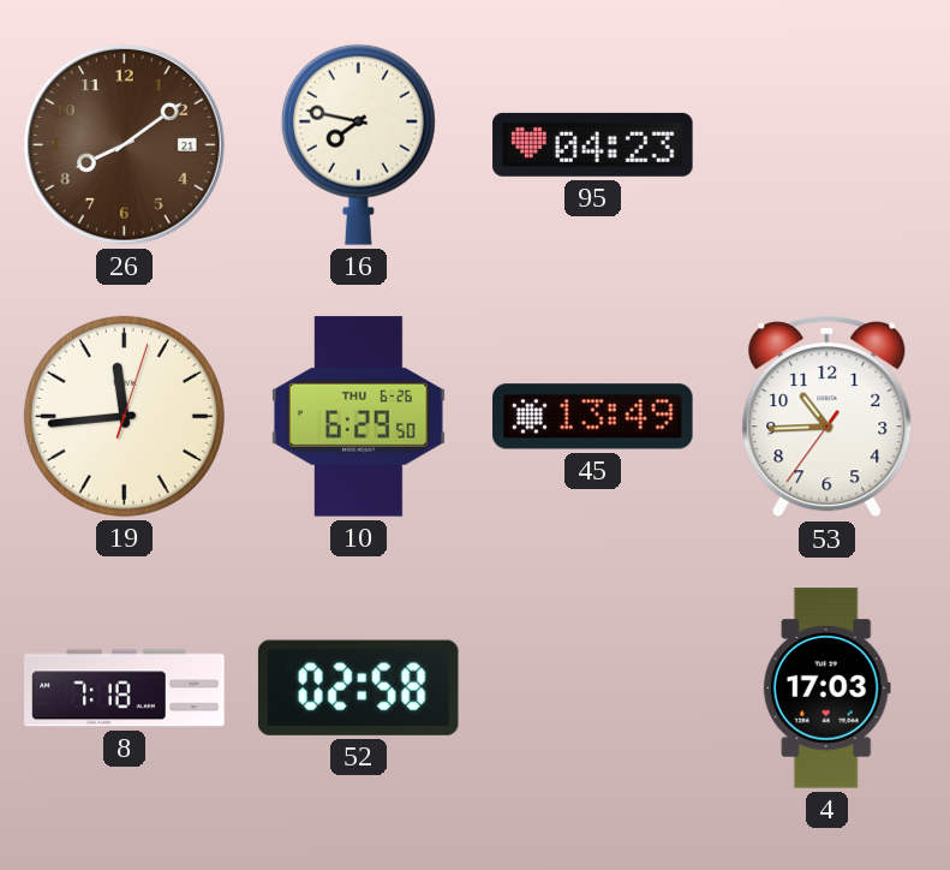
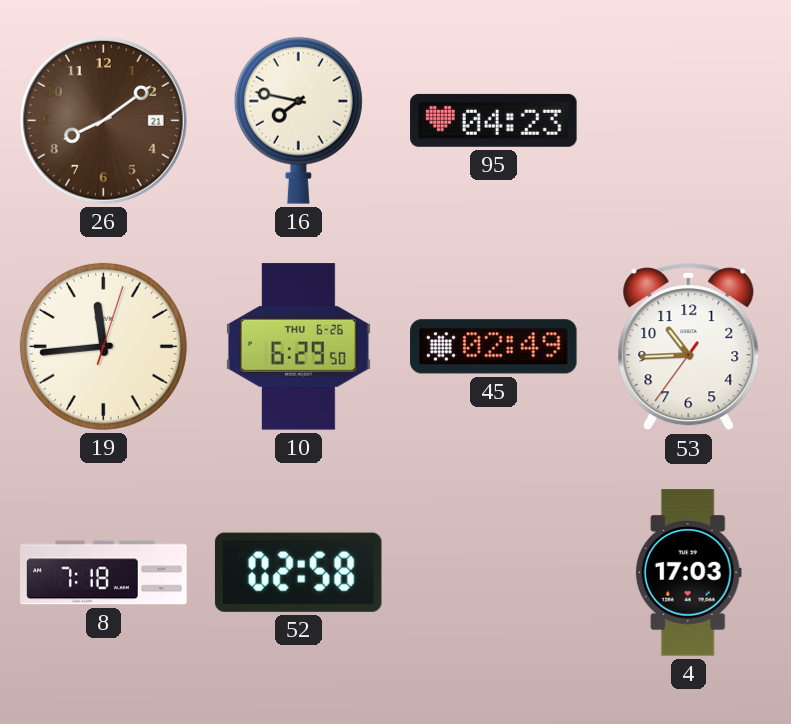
45: 13:49 -> 02:49 (494, 347)
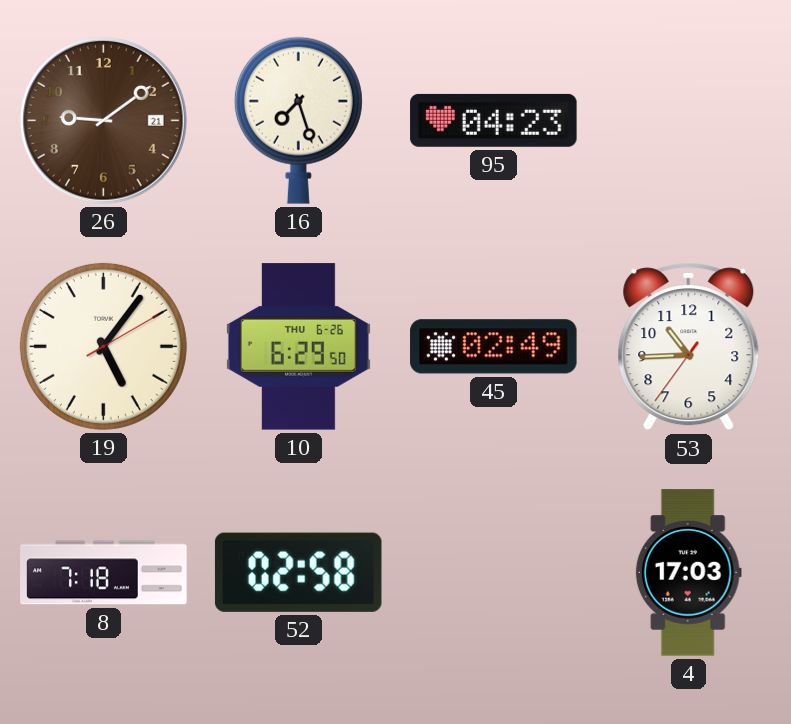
26: 8:09 -> 9:09 (104, 121)
16: 7:47 -> 7:27 (298, 120)
19: 11:44 -> 5:06 (103, 346)
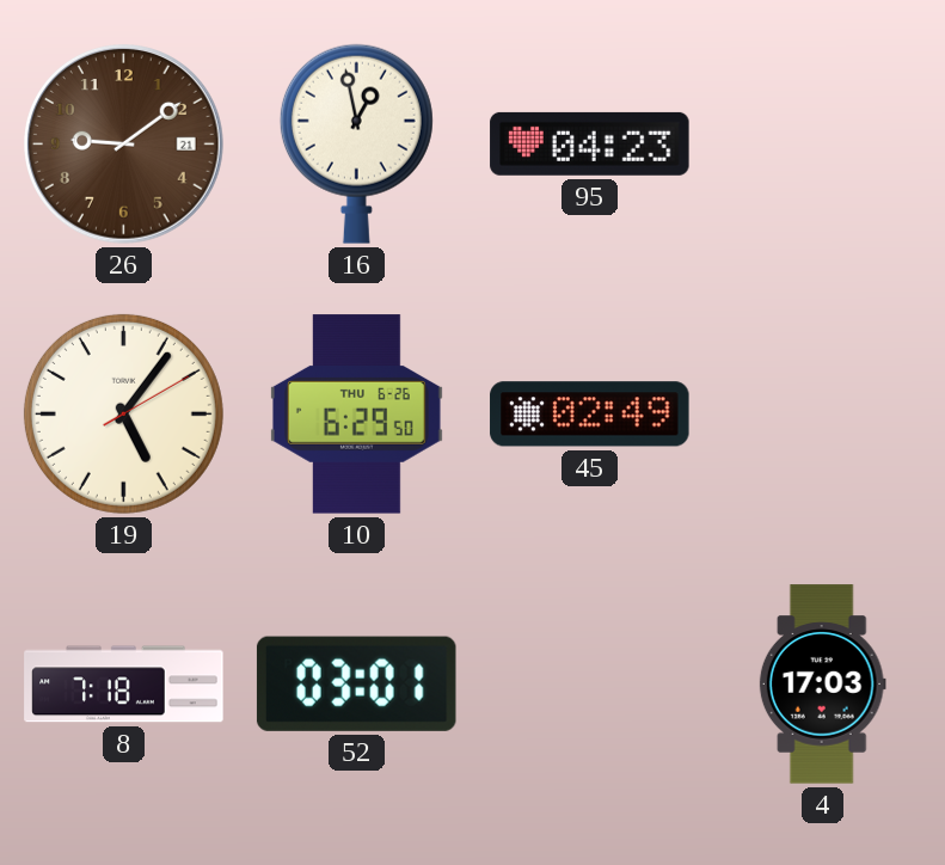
16: 7:27 -> 12:58 (356, 143)
53: 10:44 -> none (689, 347)
52: 02:58 -> 03:01 (356, 683)
